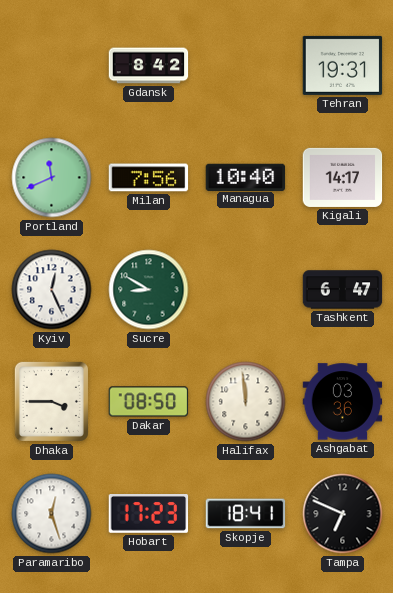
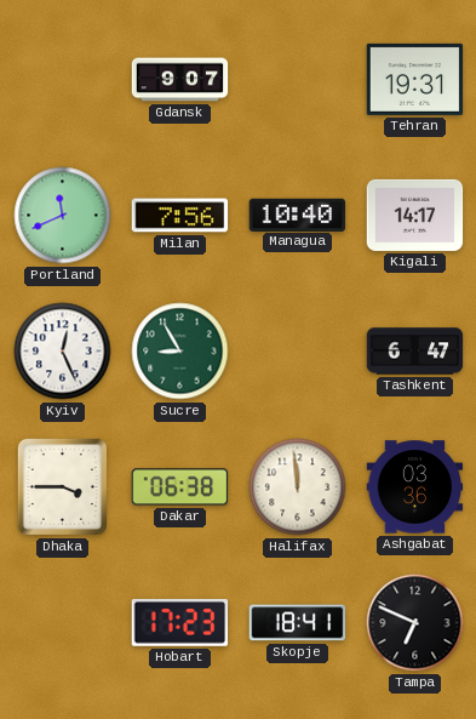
Gdansk: 8:42 -> 9:07 (180, 80)
Sucre: 8:50 -> 8:55 (180, 352)
Dakar: 08:50 -> 06:38 (180, 487)
Paramaribo: 12:27 -> none (52, 514)
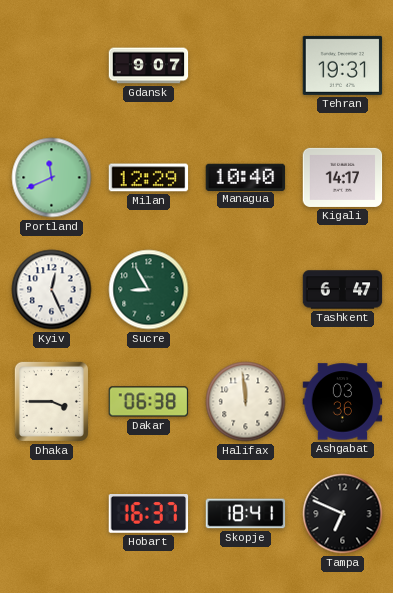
Milan: 7:56 -> 12:29 (149, 178)
Hobart: 17:23 -> 16:37 (149, 514)
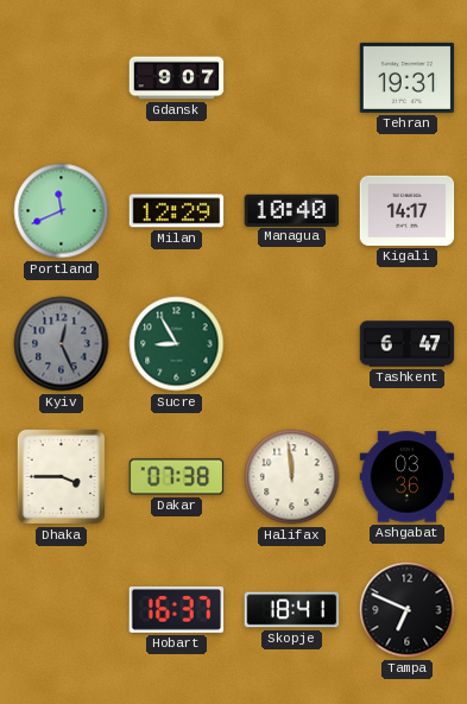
Kyiv dial: white -> grey (62, 344)
Dakar: 06:38 -> 07:38 (177, 477)
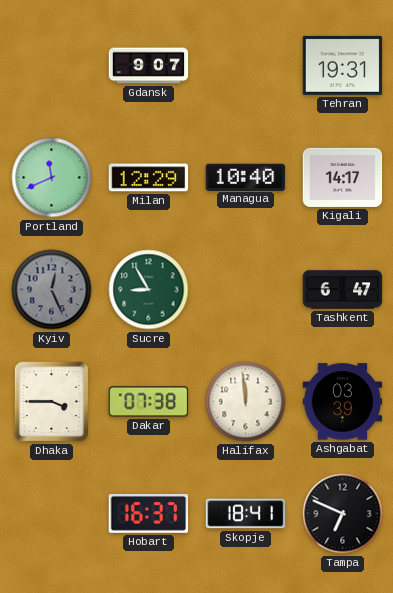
Ashgabat: 03:36 -> 03:39 (343, 402)
